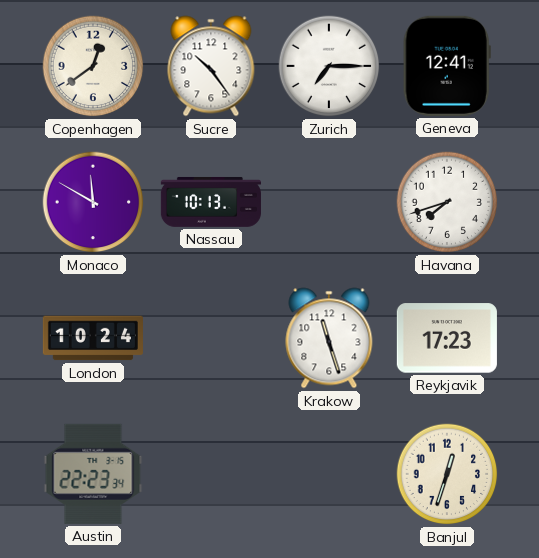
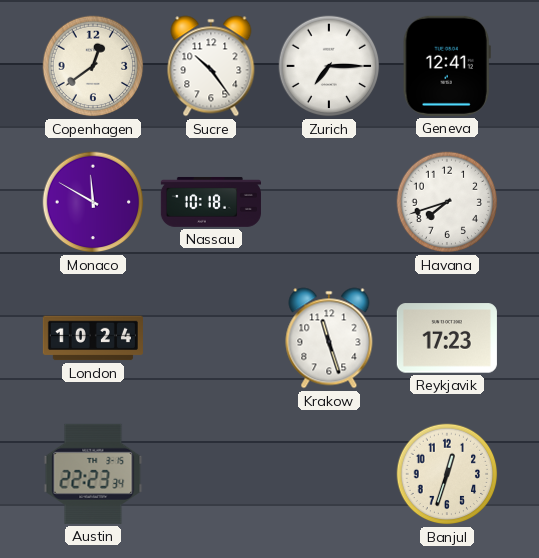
Nassau: 10:13 -> 10:18 (211, 202)
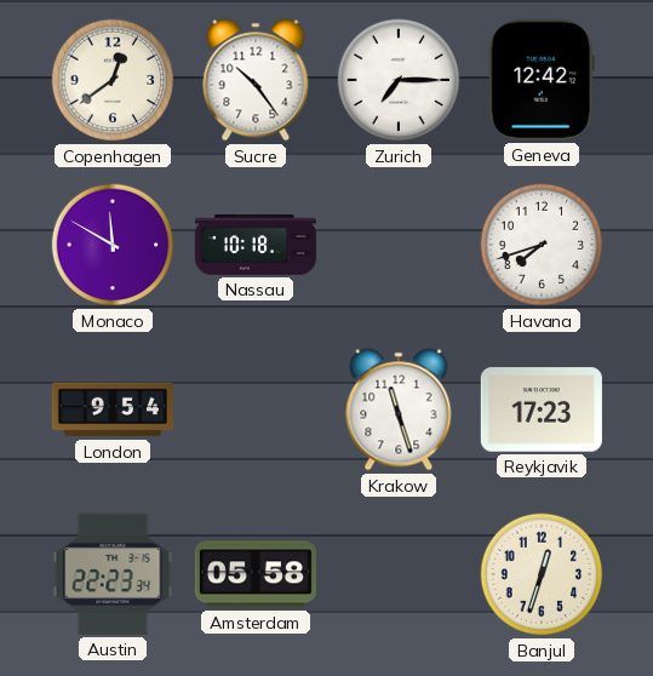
Geneva: 12:41 -> 12:42 (542, 80)
London: 10:24 -> 9:54 (113, 409)
Amsterdam: none -> 05:58 (256, 574)
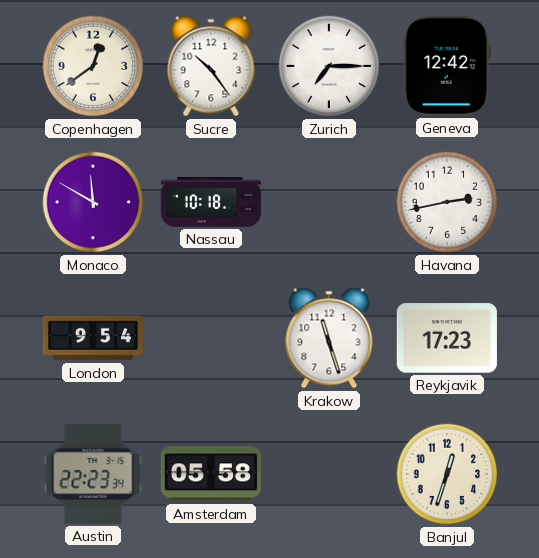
Havana: 7:42 -> 2:43 (447, 202)
